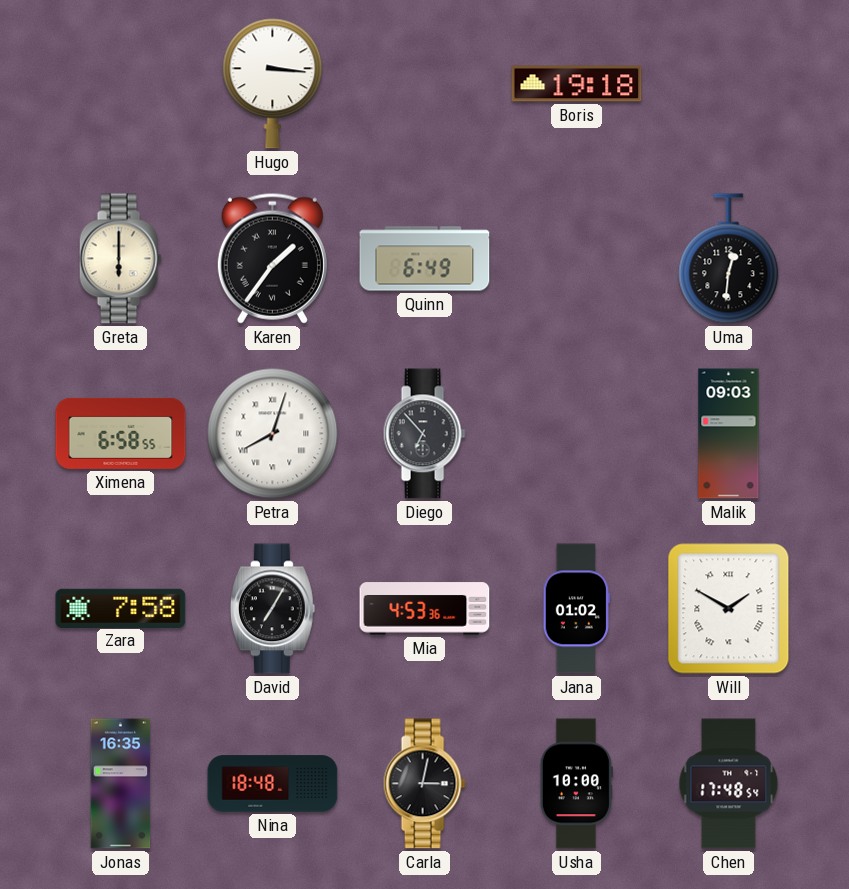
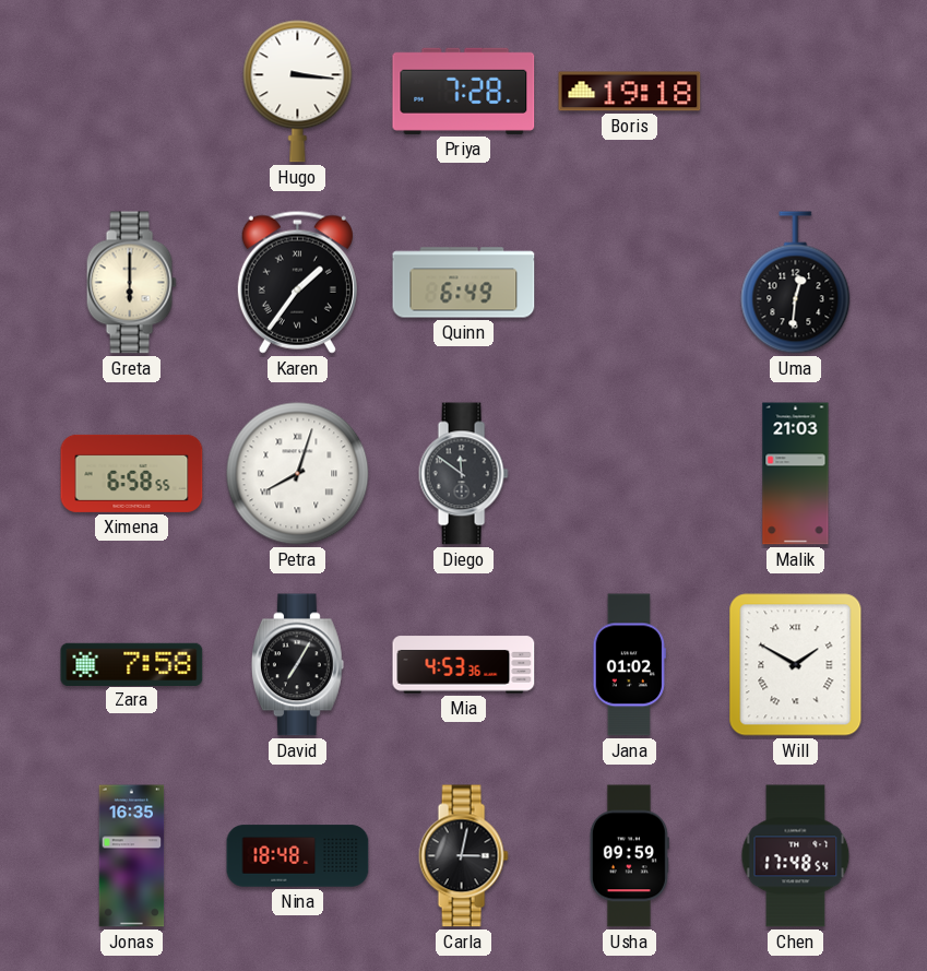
Priya: none -> 7:28 (464, 91)
Diego: 6:53 -> 11:51 (463, 474)
Malik: 09:03 -> 21:03 (796, 474)
Usha: 10:00 -> 09:59 (629, 856)
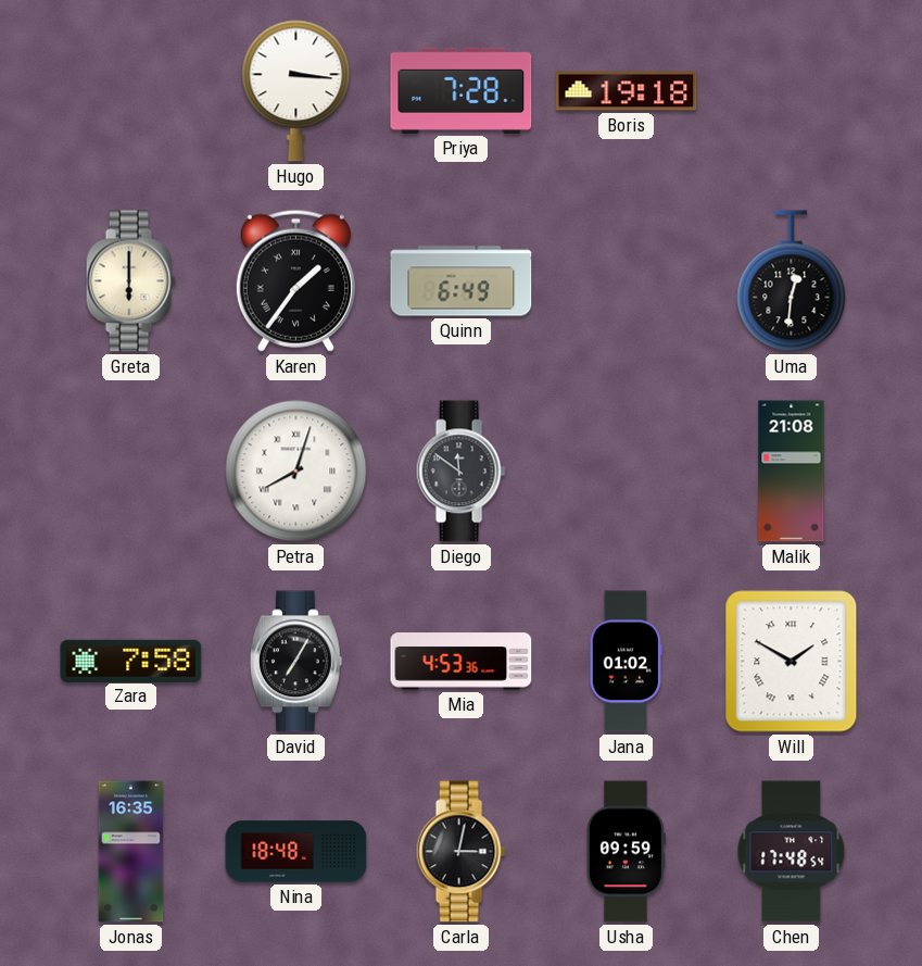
Ximena: 6:58 -> none (132, 473)
Malik: 21:03 -> 21:08 (792, 472)
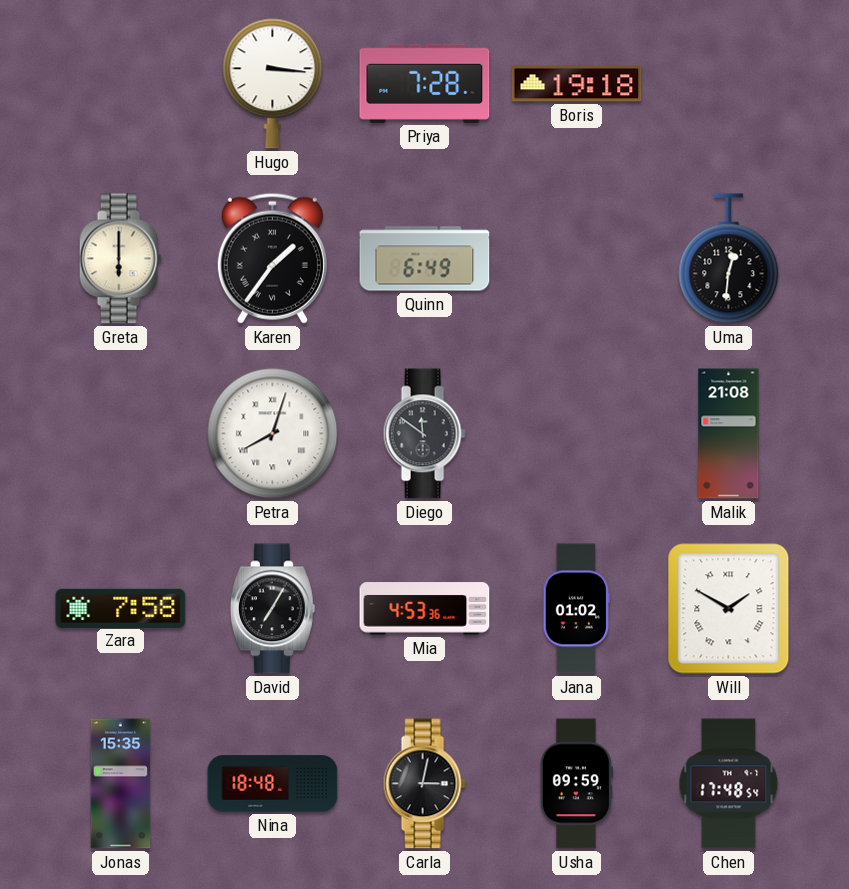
Jonas: 16:35 -> 15:35 (121, 784)
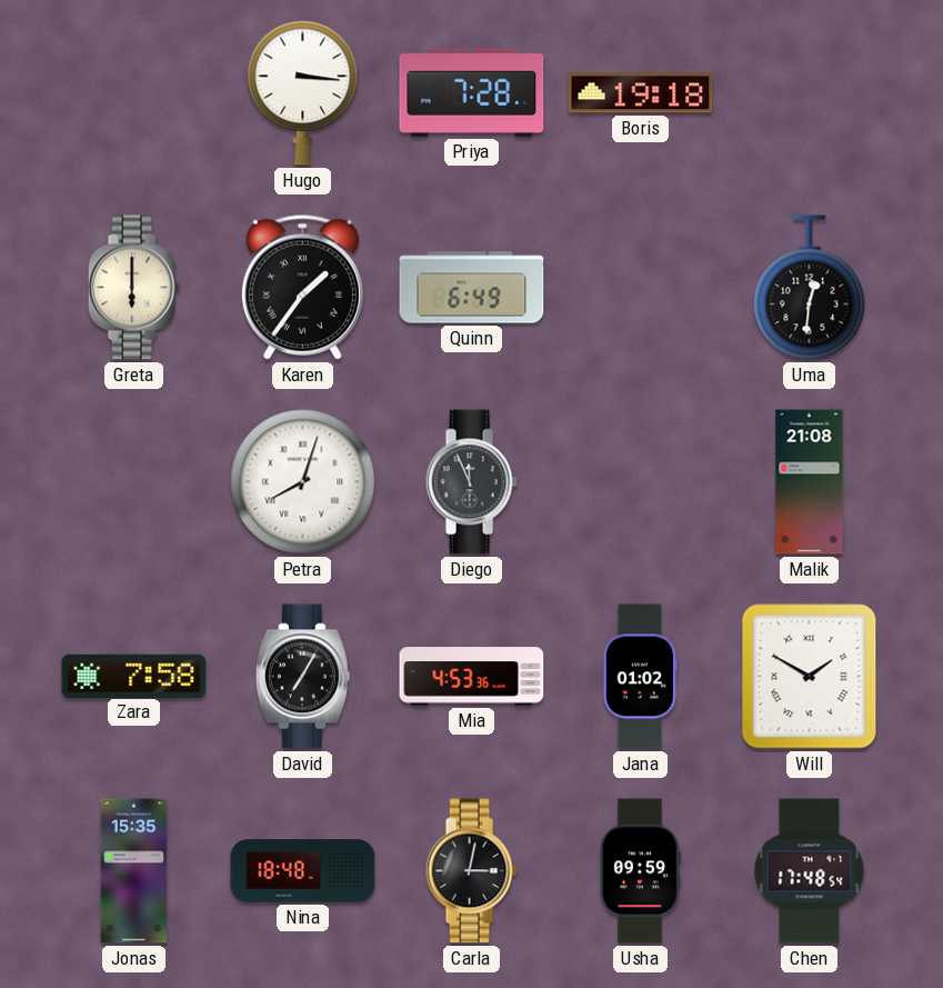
Diego: 11:51 -> 11:56 (471, 482)
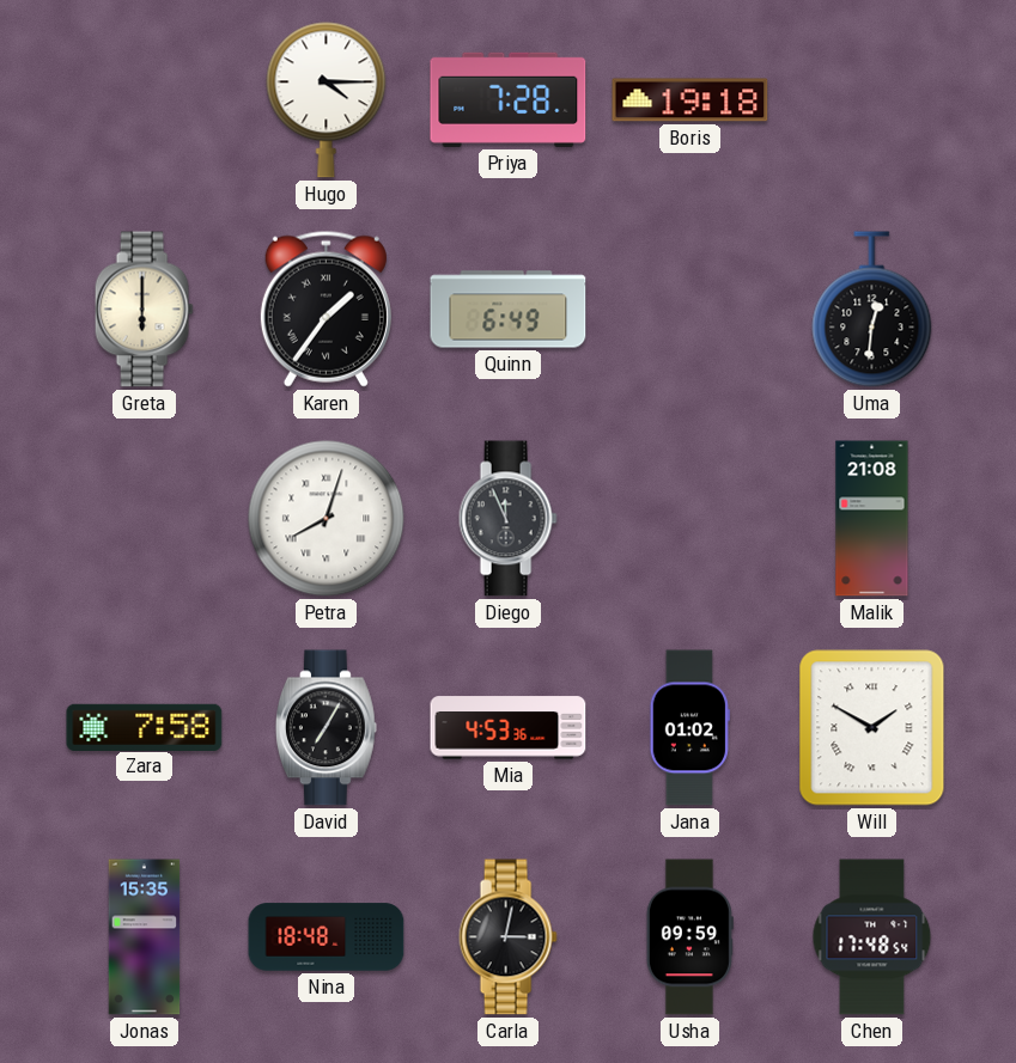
Hugo: 3:16 -> 4:15 (327, 100)
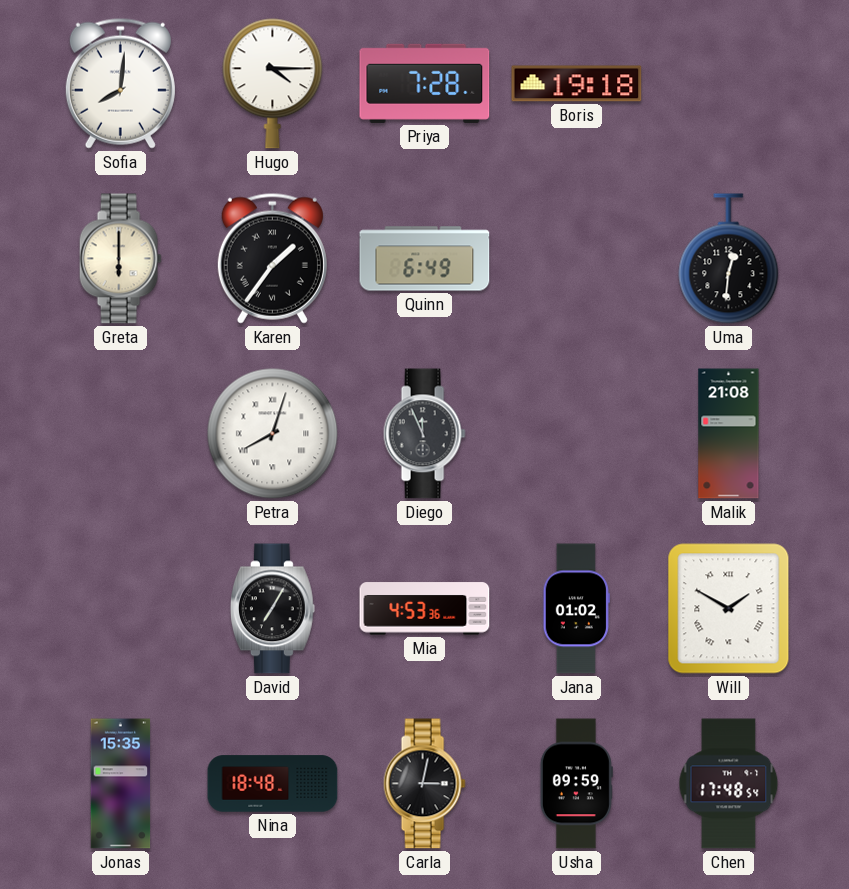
Sofia: none -> 8:01 (120, 83)
Zara: 7:58 -> none (145, 727)
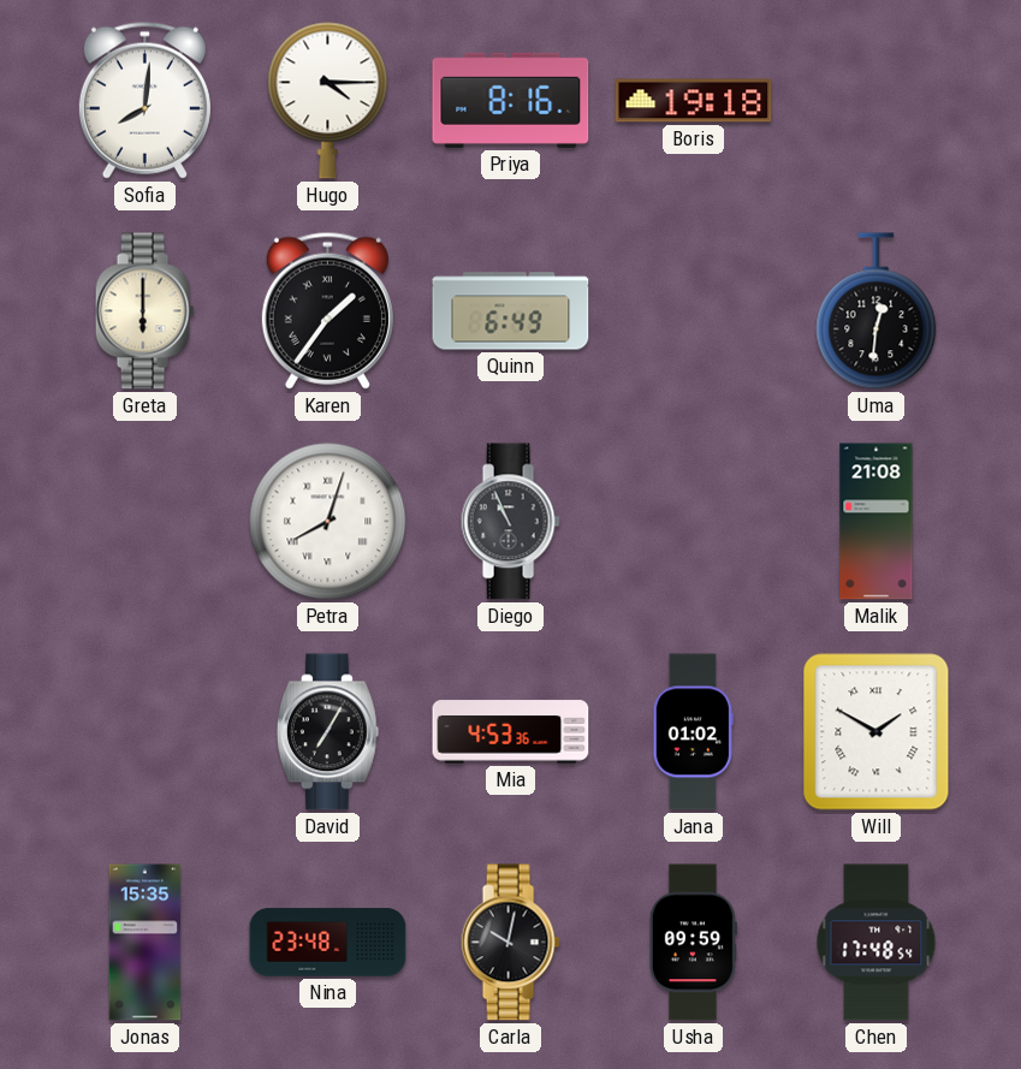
Priya: 7:28 -> 8:16 (511, 100)
Diego: 11:56 -> 10:56 (510, 522)
Nina: 18:48 -> 23:48 (328, 943)
Carla: 3:02 -> 10:02 (510, 943)
